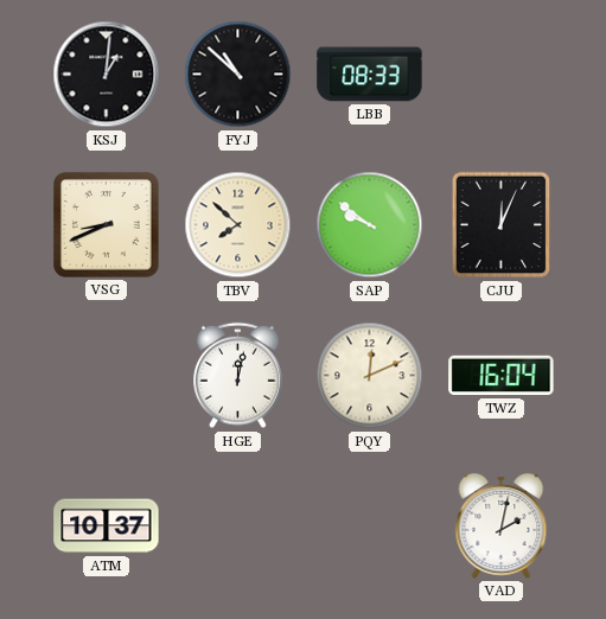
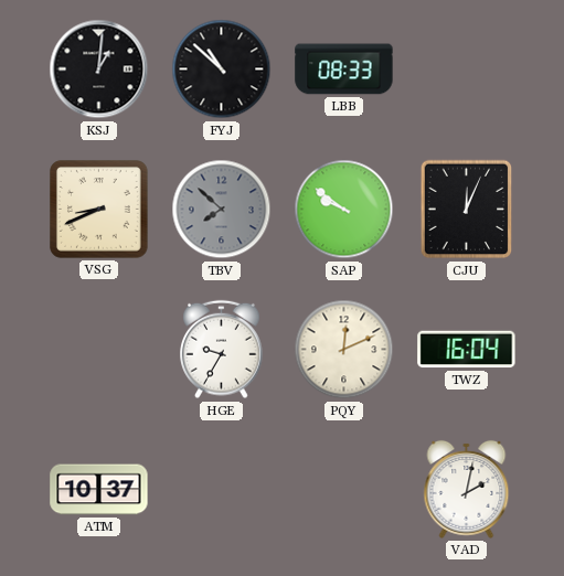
TBV dial: cream -> grey (222, 210)
HGE: 12:02 -> 9:35 (222, 350)
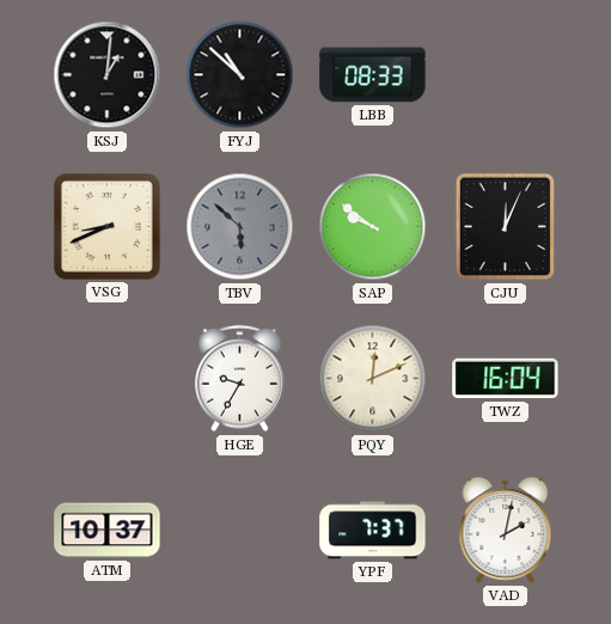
TBV: 7:52 -> 5:52 (240, 227)
YPF: none -> 7:37 (373, 531)
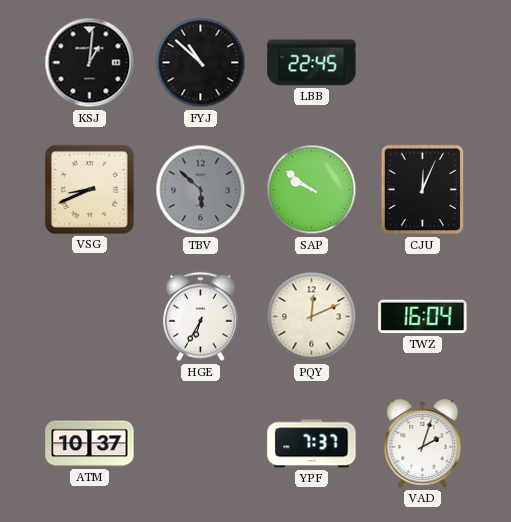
LBB: 08:33 -> 22:45 (312, 63)
HGE: 9:35 -> 6:35 (201, 317)
VAD: 2:02 -> 2:03 (423, 443)
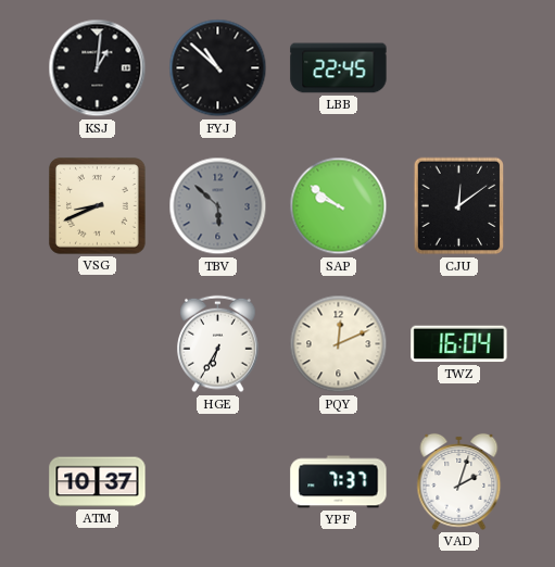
CJU: 12:04 -> 12:09 (459, 206)
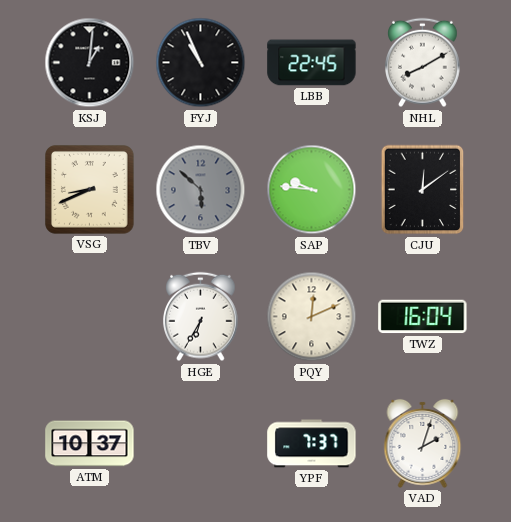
FYJ: 10:52 -> 10:56 (201, 63)
NHL: none -> 8:10 (423, 63)
SAP: 9:51 -> 9:46 (312, 190)
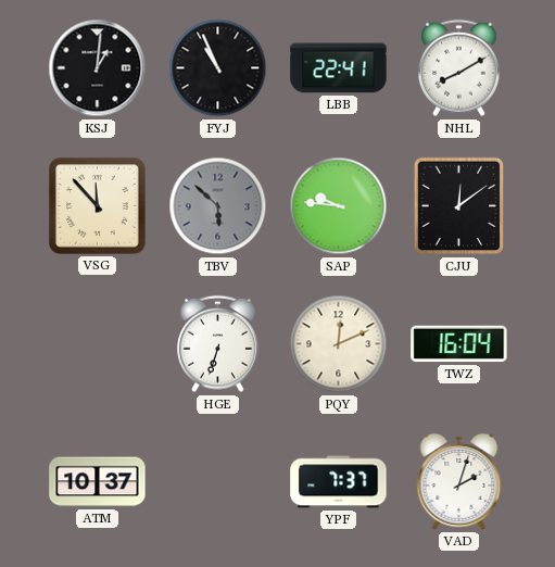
LBB: 22:45 -> 22:41 (339, 68)
VSG: 8:41 -> 11:53 (98, 206)
HGE: 6:35 -> 6:33 (218, 344)
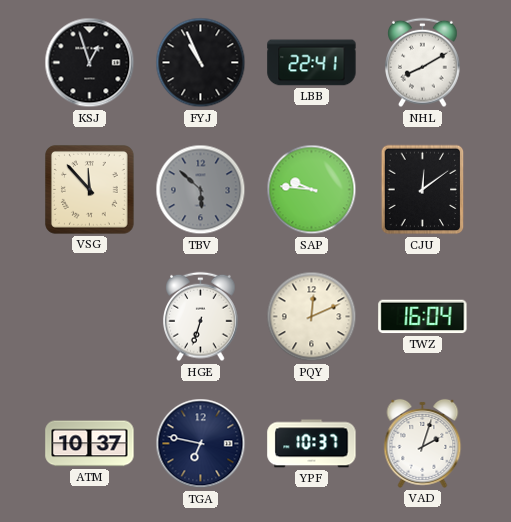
KSJ: 1:01 -> 12:57 (90, 63)
TGA: none -> 6:47 (201, 444)
YPF: 7:37 -> 10:37 (312, 444)
